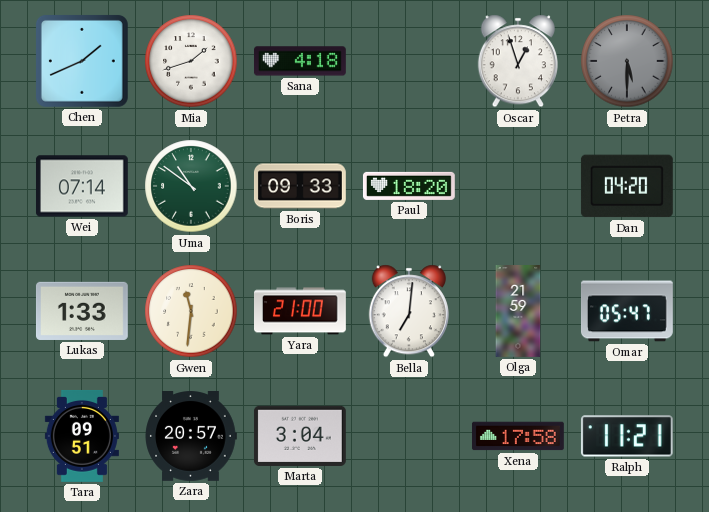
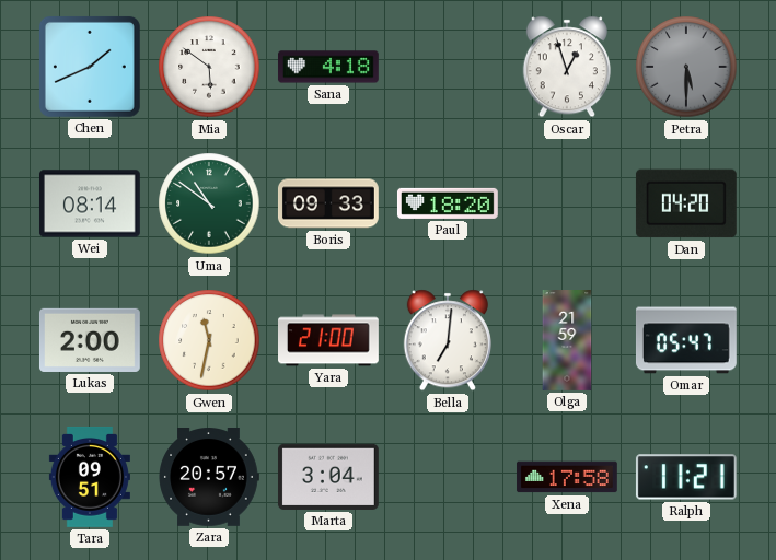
Mia: 1:42 -> 5:51 (209, 67)
Wei: 07:14 -> 08:14 (90, 203)
Lukas: 1:33 -> 2:00 (90, 340)
Gwen: 11:31 -> 11:32 (209, 340)
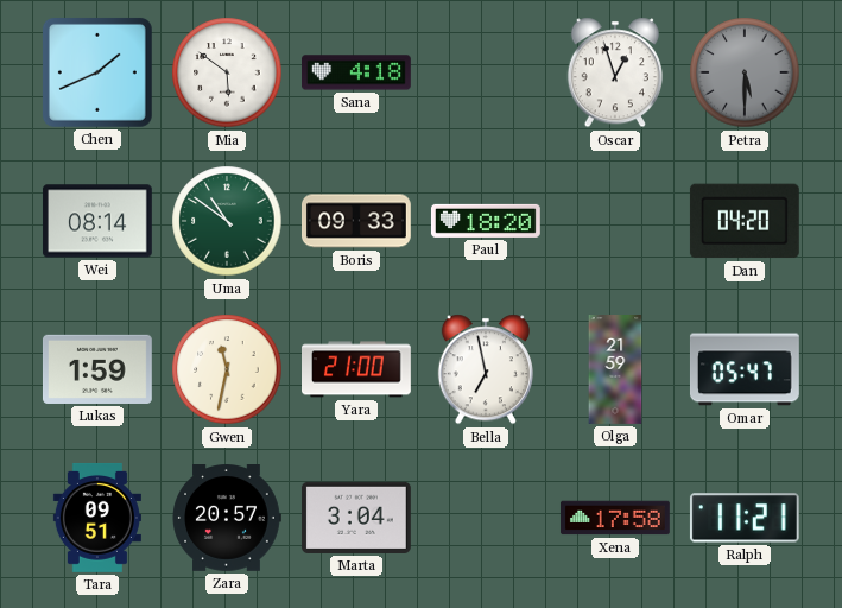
Lukas: 2:00 -> 1:59 (97, 369)
Bella: 7:01 -> 6:58 (486, 369)
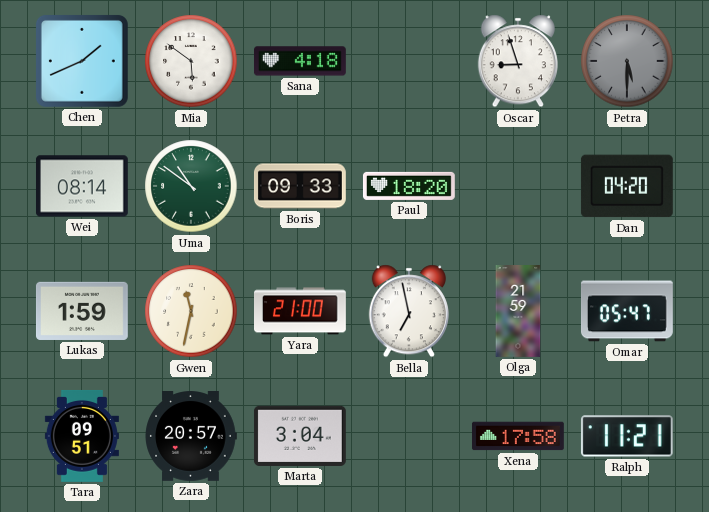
Oscar: 12:57 -> 8:57 (518, 61)
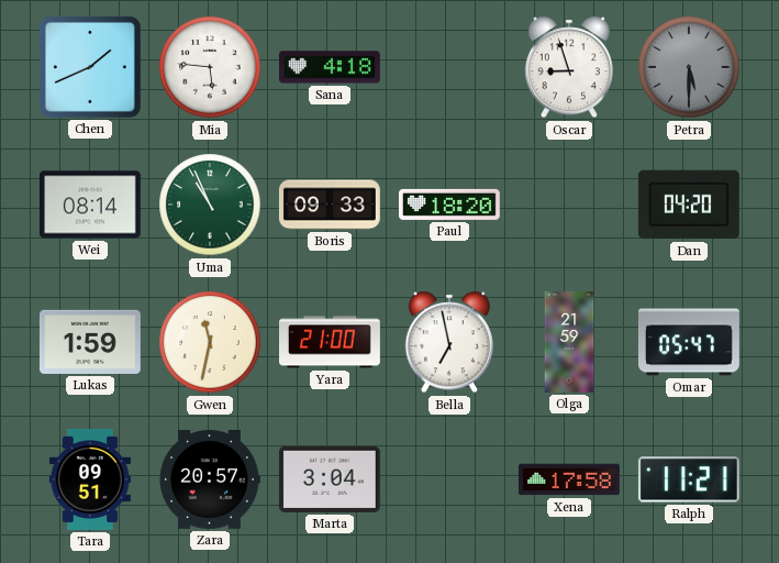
Mia: 5:51 -> 5:46 (210, 67)
Uma: 10:51 -> 10:56 (210, 205)
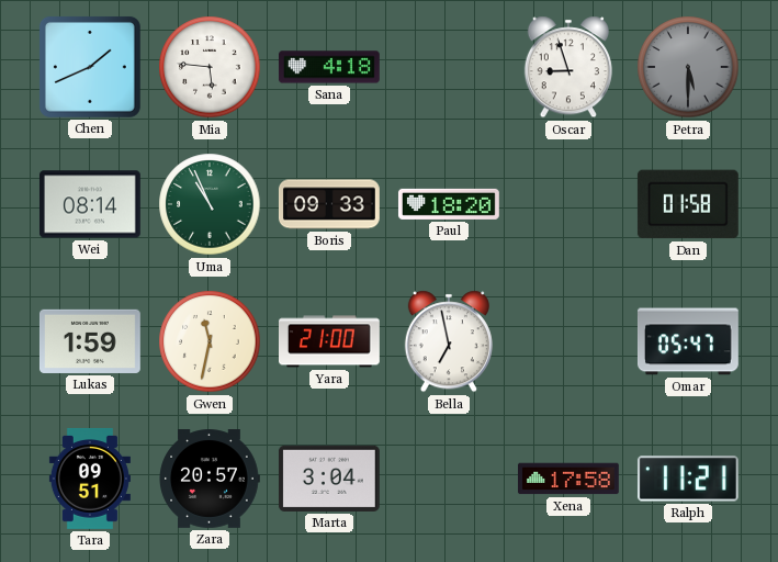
Dan: 04:20 -> 01:58 (688, 204)
Olga: 21:59 -> none (569, 343)
